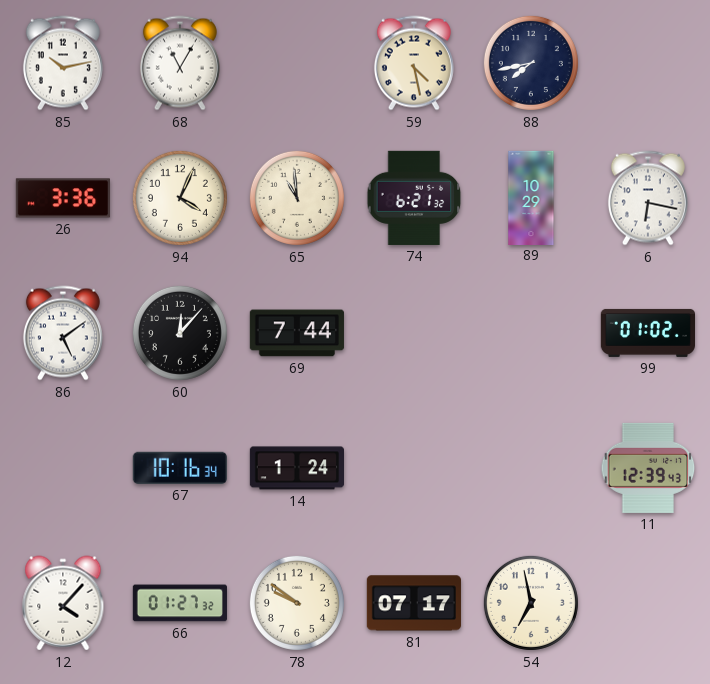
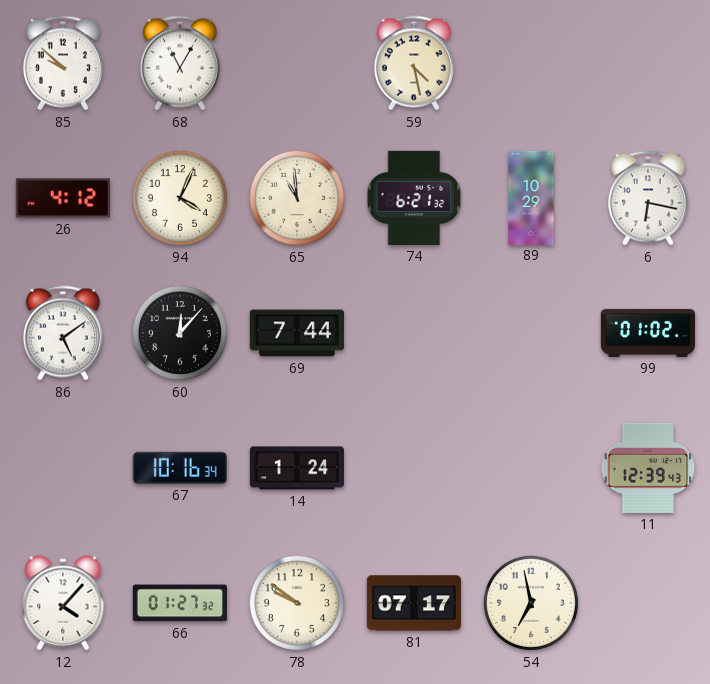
85: 10:13 -> 9:52 (63, 63)
88: 7:43 -> none (531, 63)
26: 3:36 -> 4:12 (62, 198)
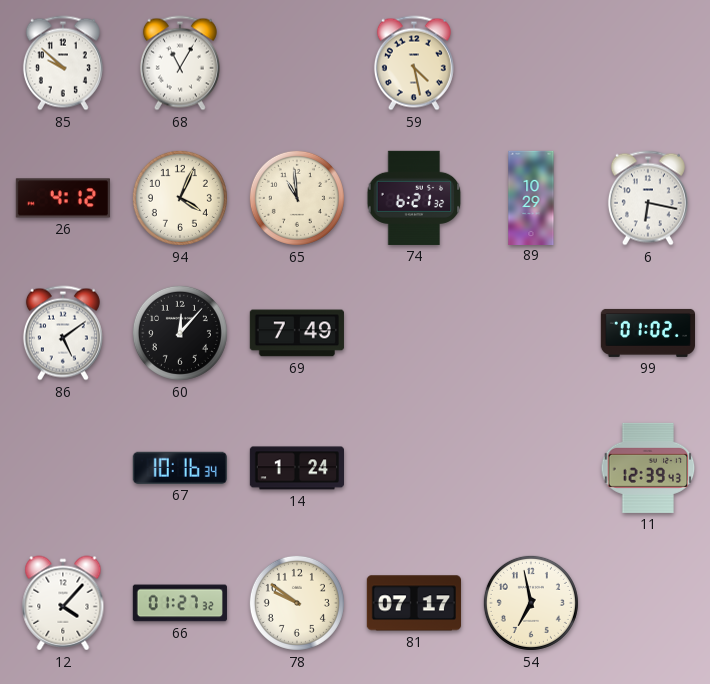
69: 7:44 -> 7:49 (297, 333)
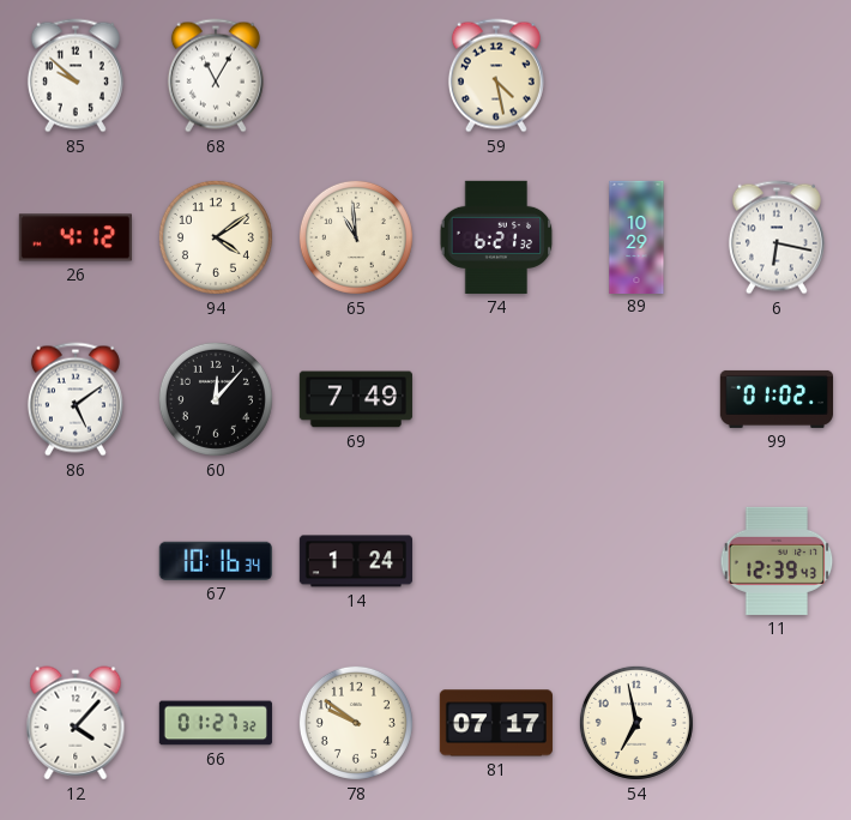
94: 4:04 -> 4:09 (216, 237)
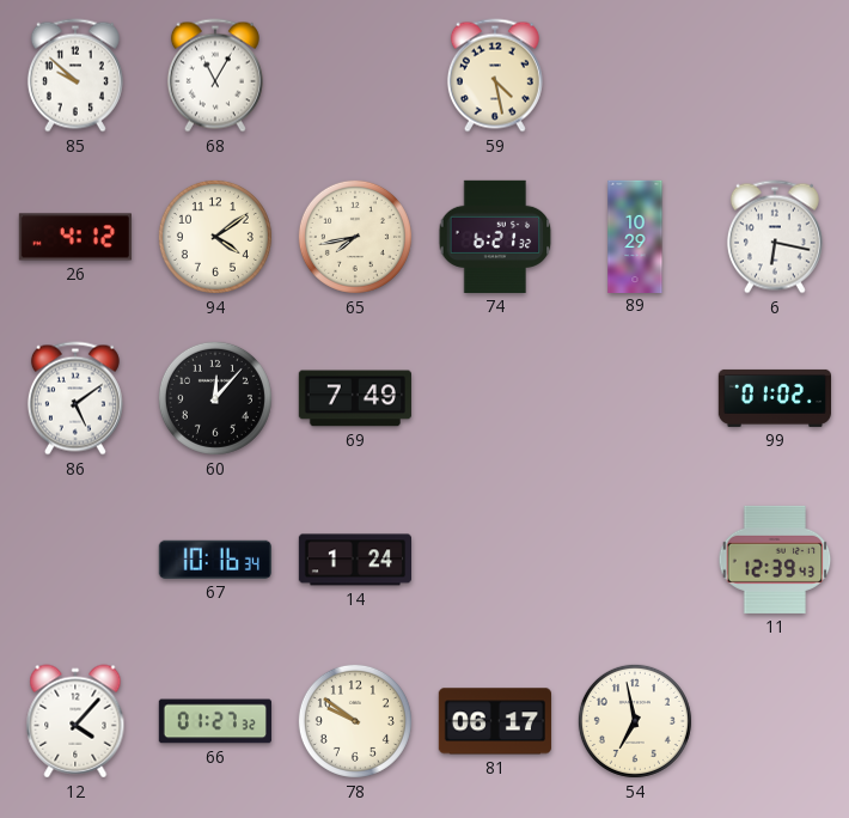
65: 10:59 -> 7:43 (355, 237)
81: 07:17 -> 06:17 (495, 721)
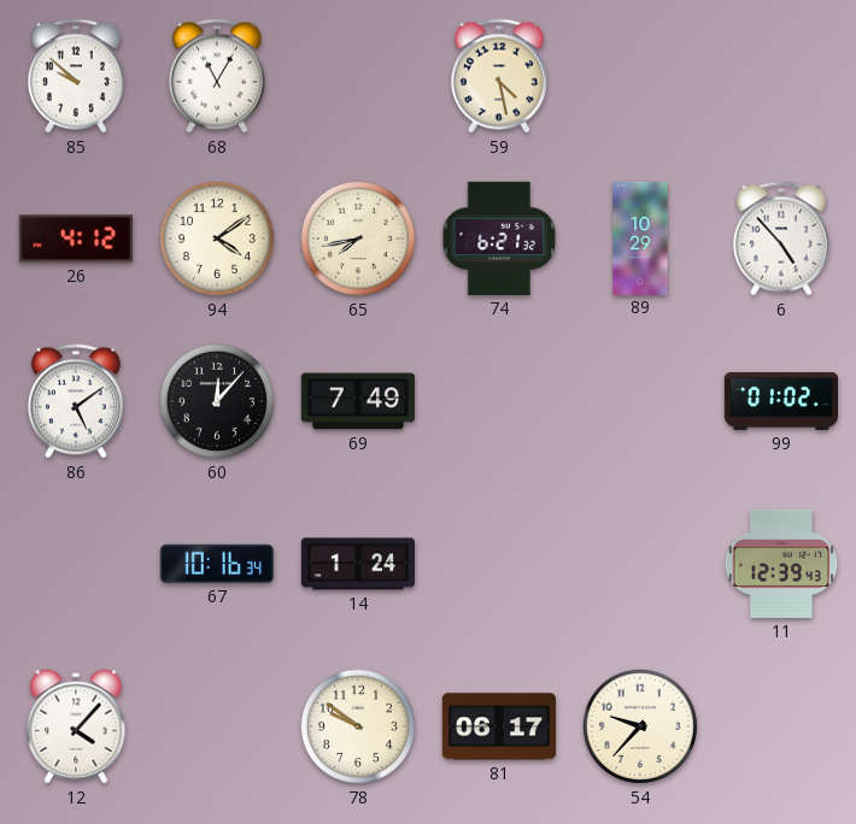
6: 6:17 -> 4:53 (781, 239)
66: 01:27 -> none (215, 721)
54: 6:58 -> 9:37 (640, 726)
